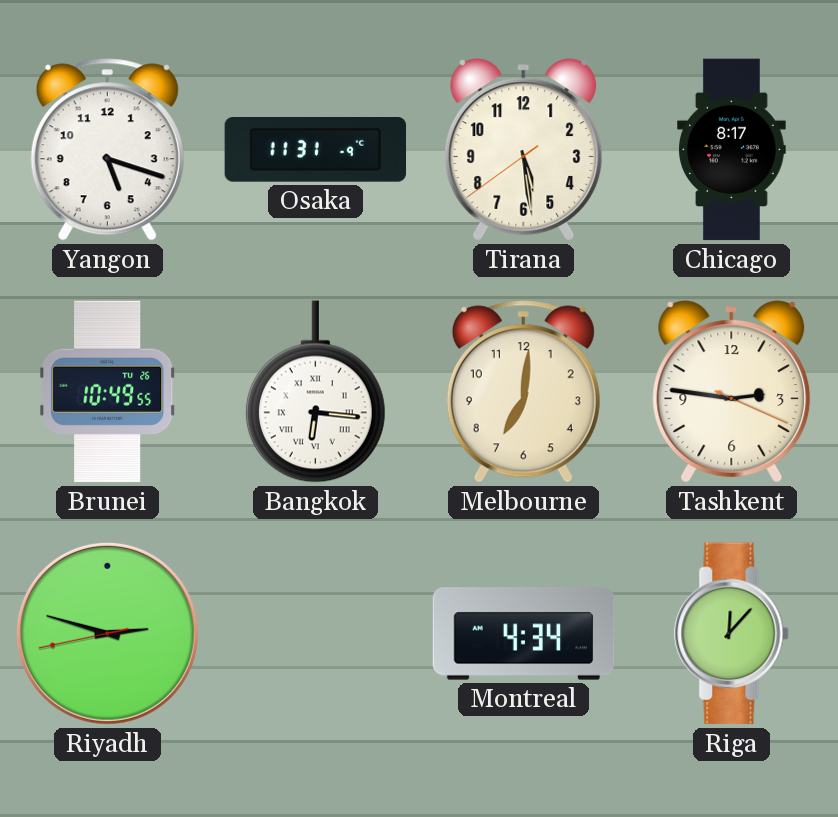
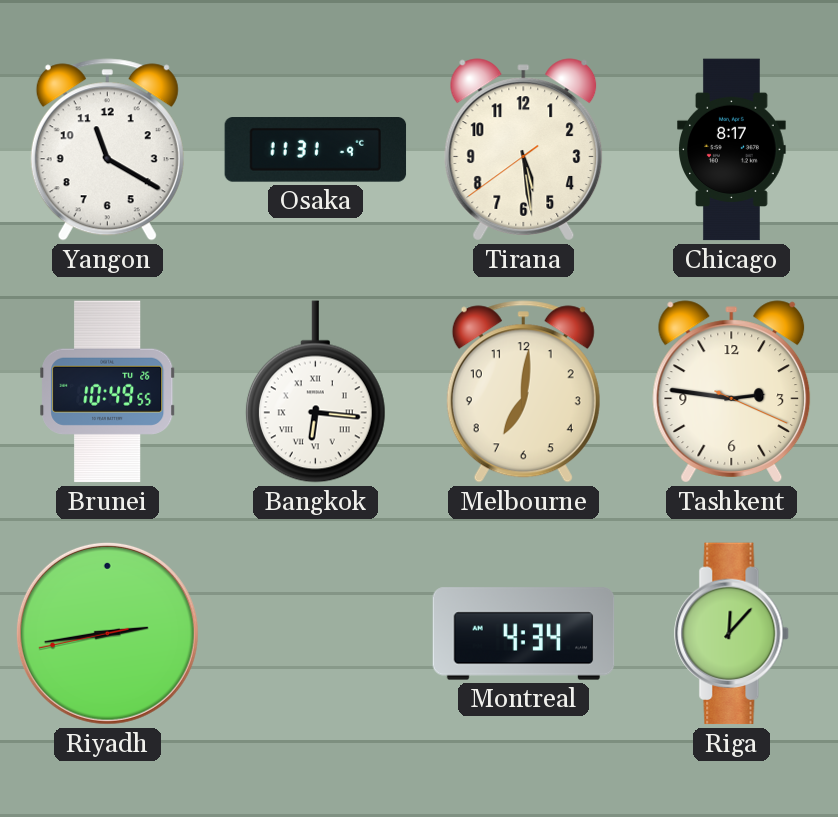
Yangon: 5:18 -> 11:20 (107, 150)
Riyadh: 2:47 -> 2:43 (107, 633)
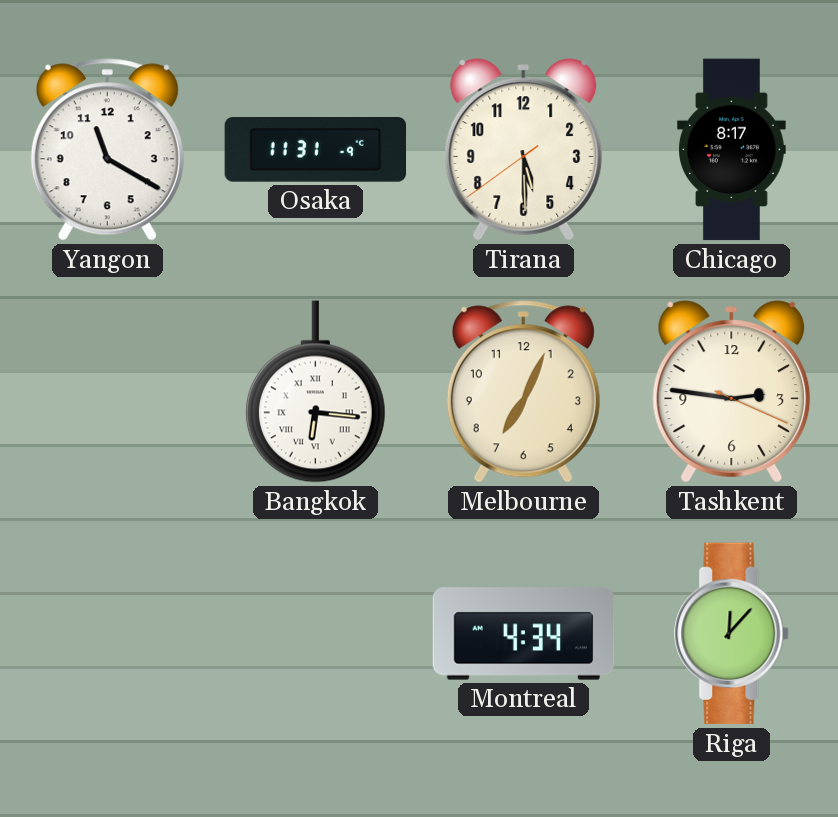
Tirana: 5:28 -> 5:29 (524, 150)
Brunei: 10:49 -> none (108, 392)
Melbourne: 7:01 -> 7:04 (523, 392)
Riyadh: 2:43 -> none (107, 633)
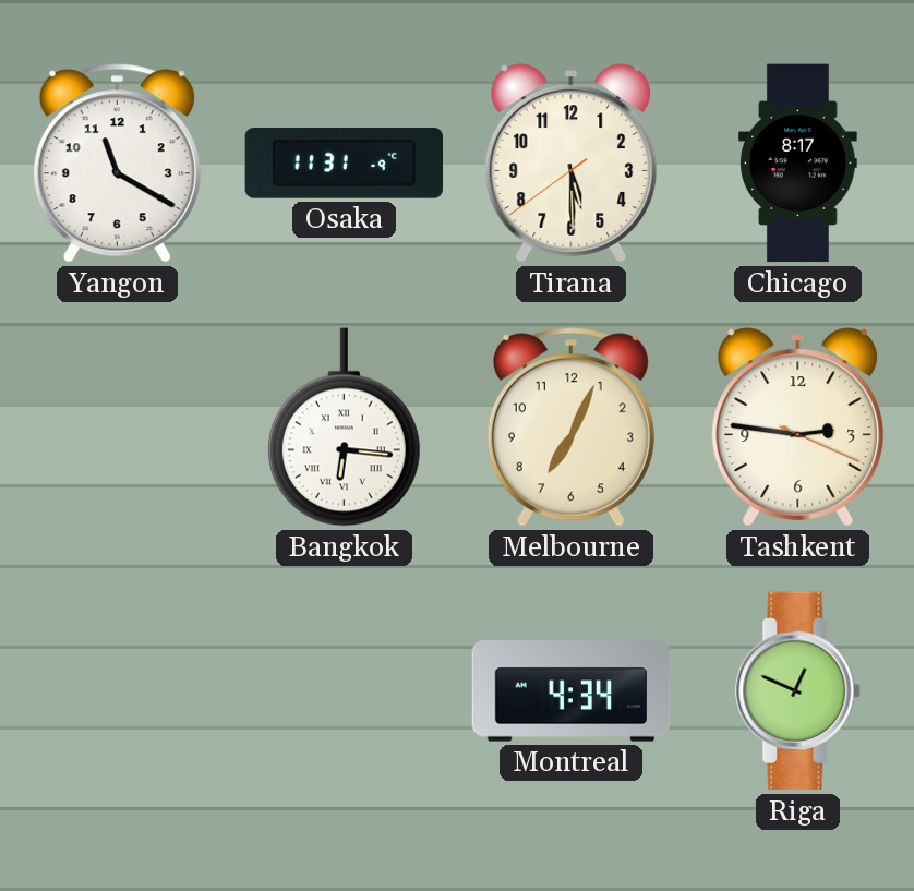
Riga: 12:07 -> 12:49 (798, 691)
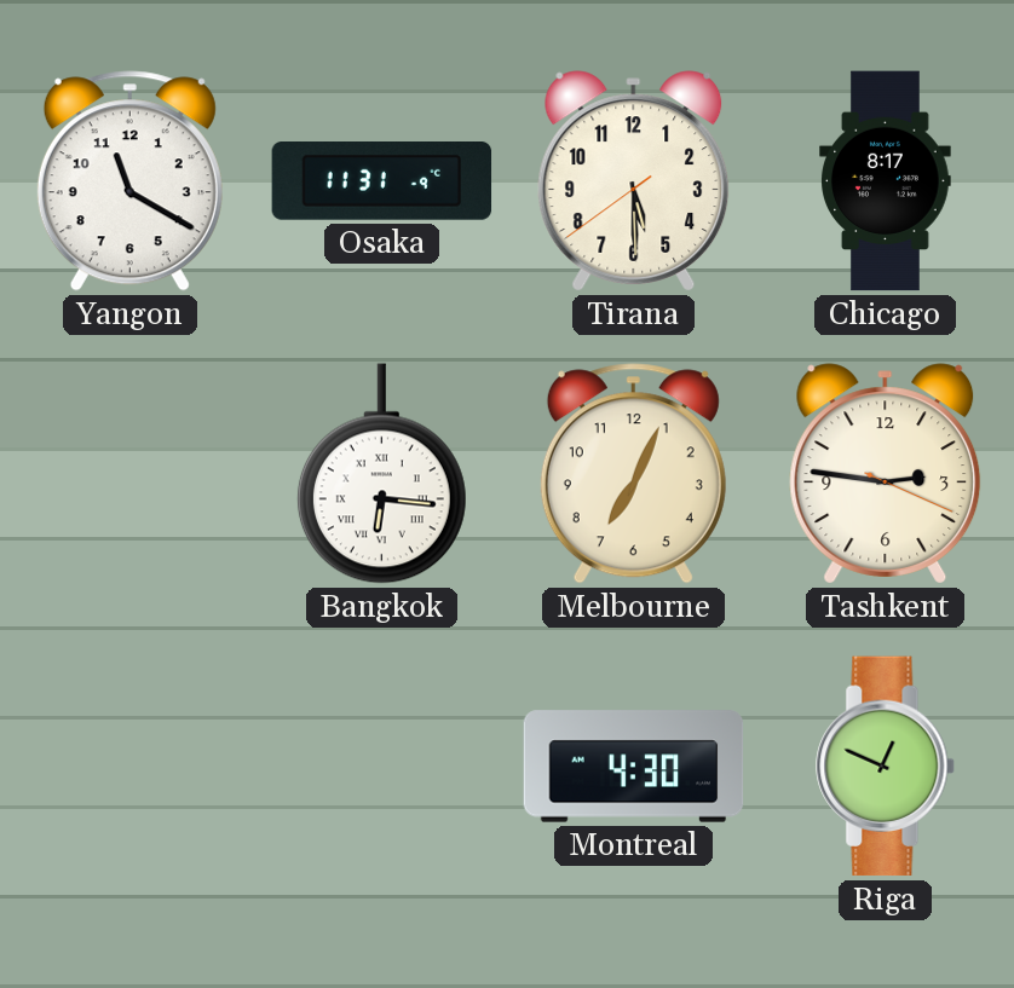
Montreal: 4:34 -> 4:30 (634, 767)
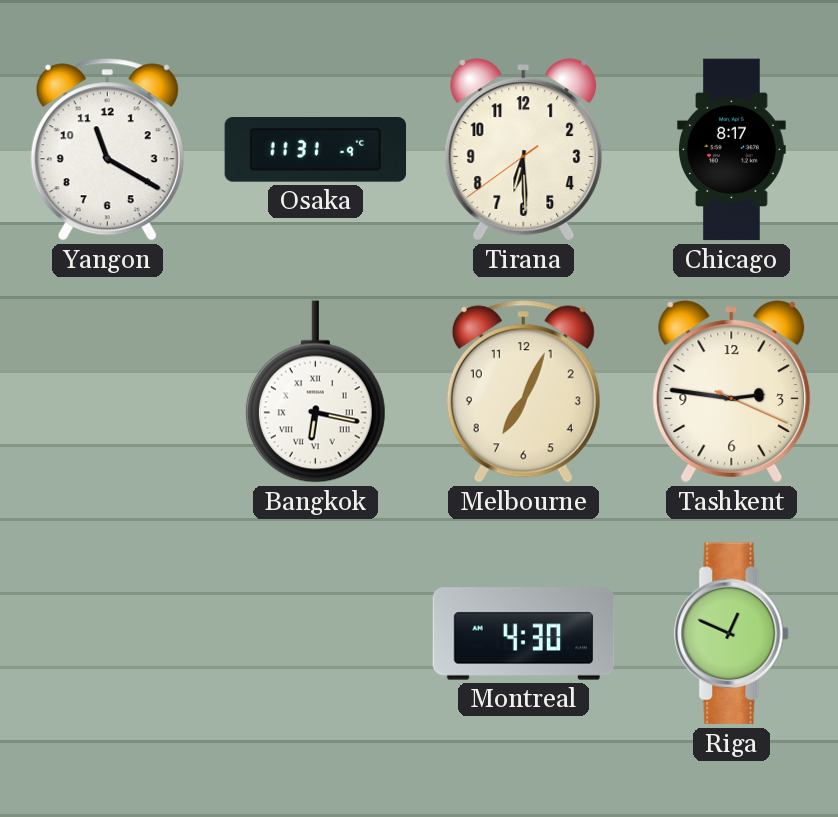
Tirana: 5:29 -> 6:29 (524, 150)
Bangkok: 6:16 -> 6:17 (315, 392)
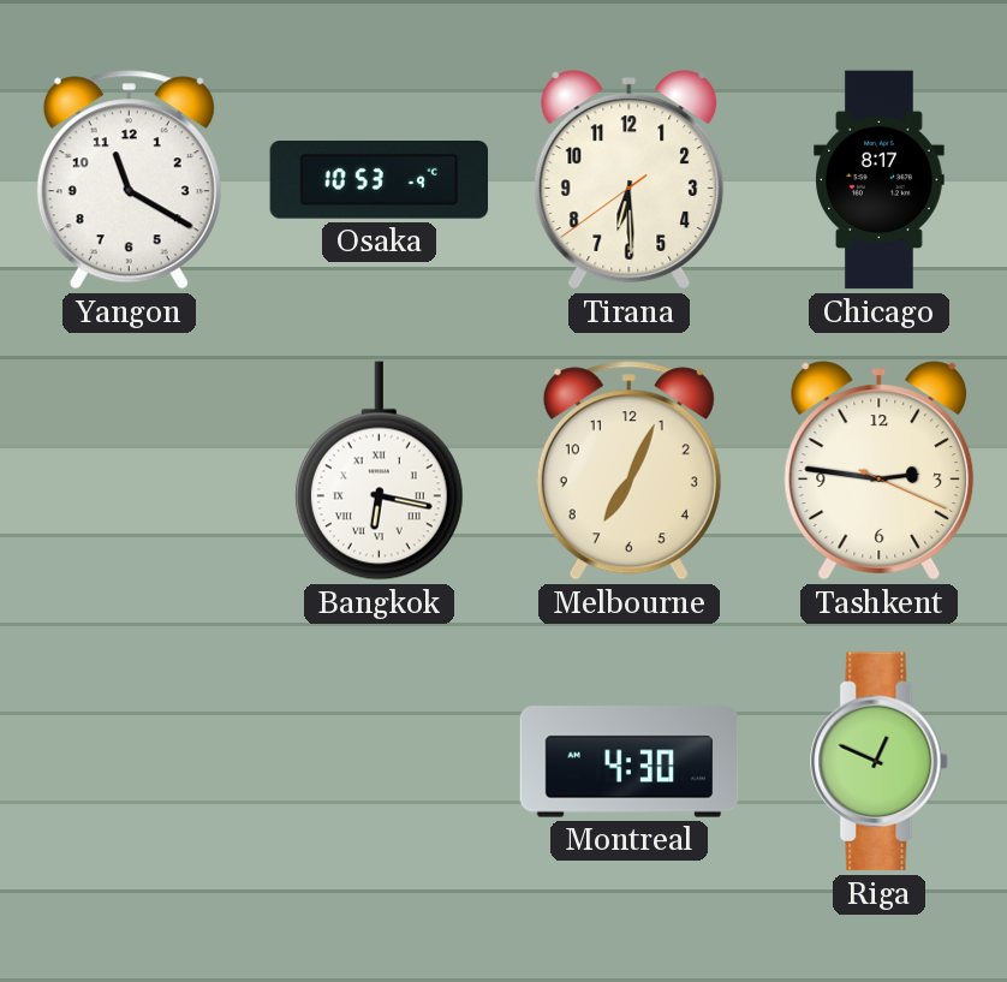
Osaka: 11:31 -> 10:53 (380, 180)
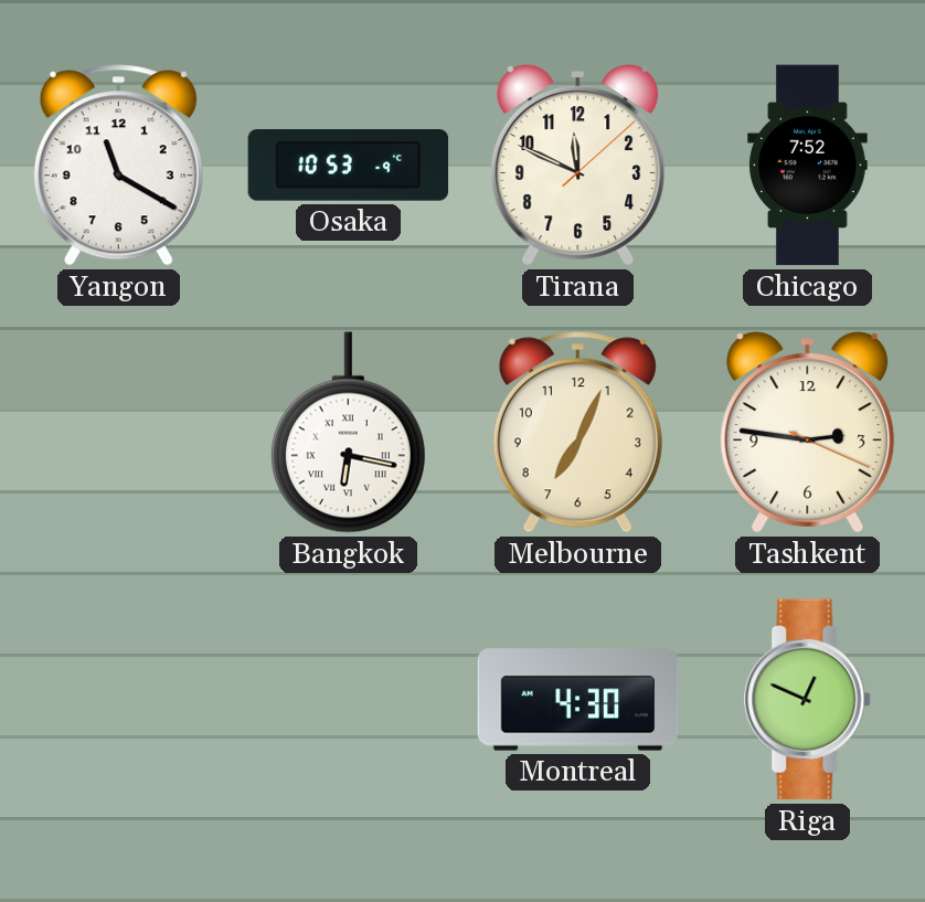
Tirana: 6:29 -> 11:49 (578, 166)
Chicago: 8:17 -> 7:52 (808, 166)
